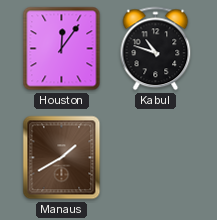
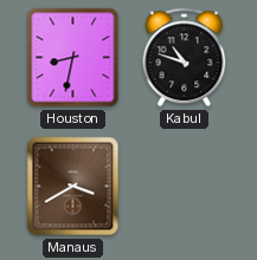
Houston: 12:06 -> 8:32 (73, 58)
Manaus: 1:40 -> 3:40 (73, 187)
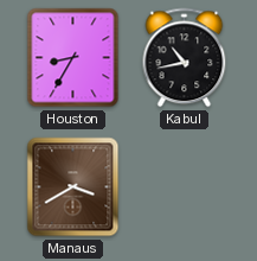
Houston: 8:32 -> 8:35 (73, 58)
Kabul: 10:48 -> 10:43 (185, 58)
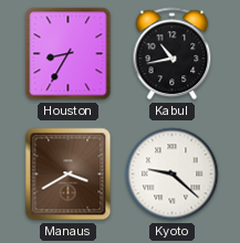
Kyoto: none -> 9:22 (173, 175)
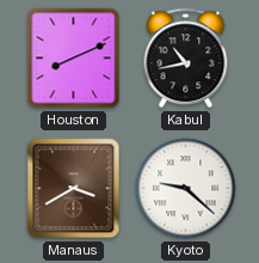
Houston: 8:35 -> 8:11 (74, 59)
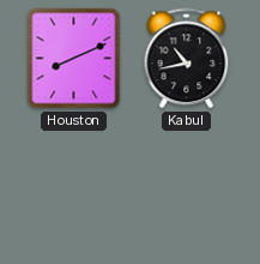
Manaus: 3:40 -> none (74, 189)
Kyoto: 9:22 -> none (186, 189)
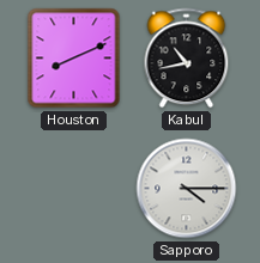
Sapporo: none -> 4:15 (187, 189)
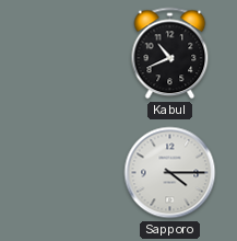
Houston: 8:11 -> none (74, 59)
Kabul: 10:43 -> 10:41 (170, 54)
